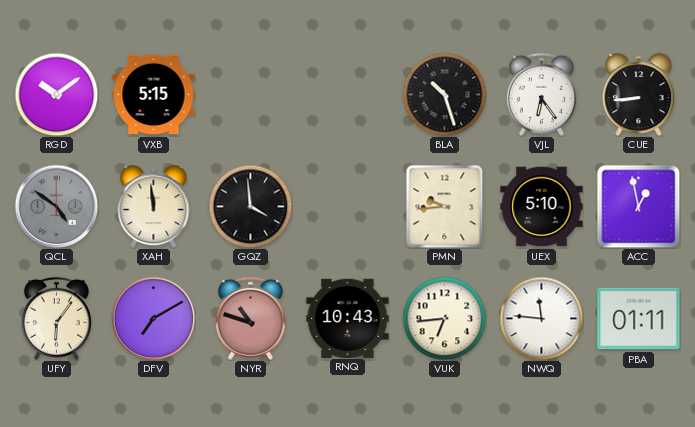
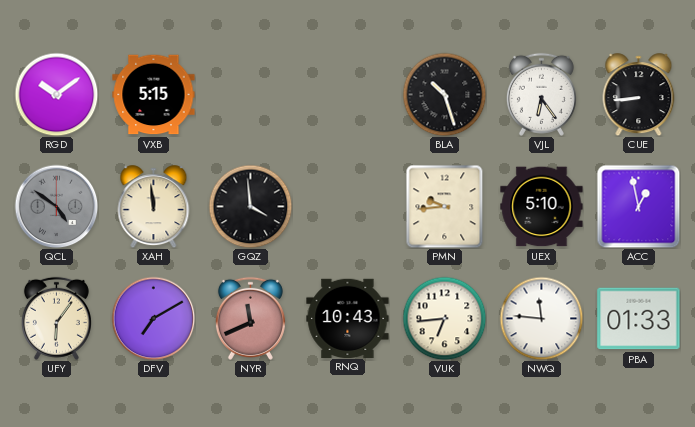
NYR: 10:48 -> 11:41 (250, 318)
PBA: 01:11 -> 01:33 (639, 319)
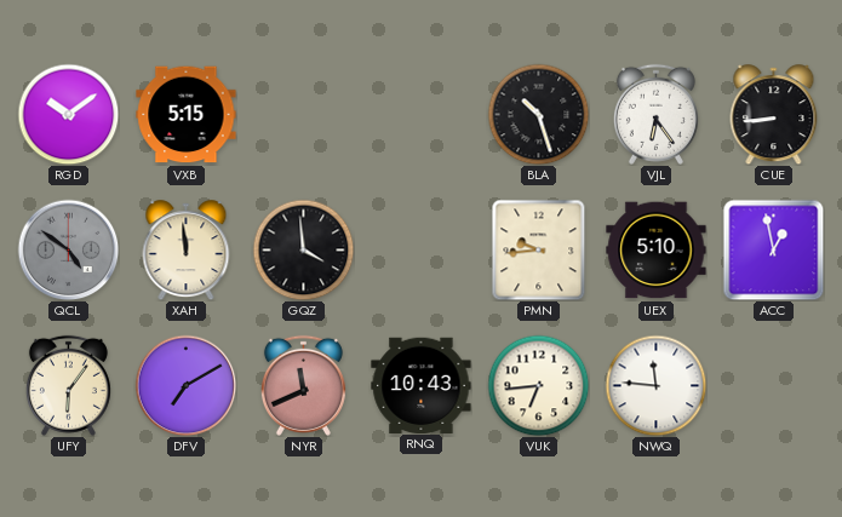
PBA: 01:33 -> none (639, 319)
